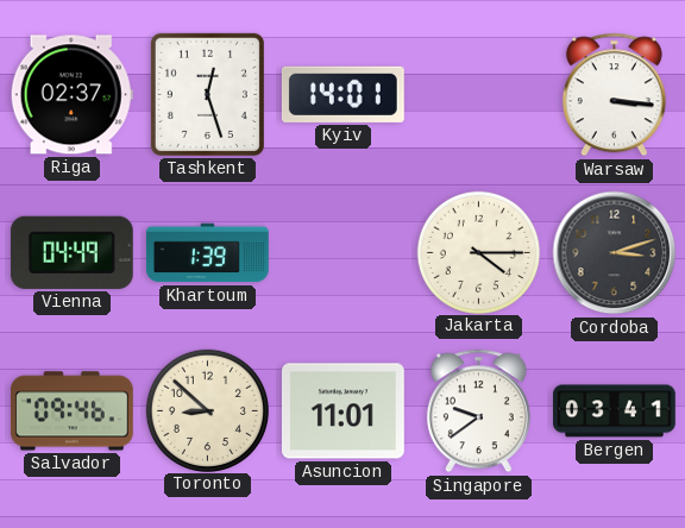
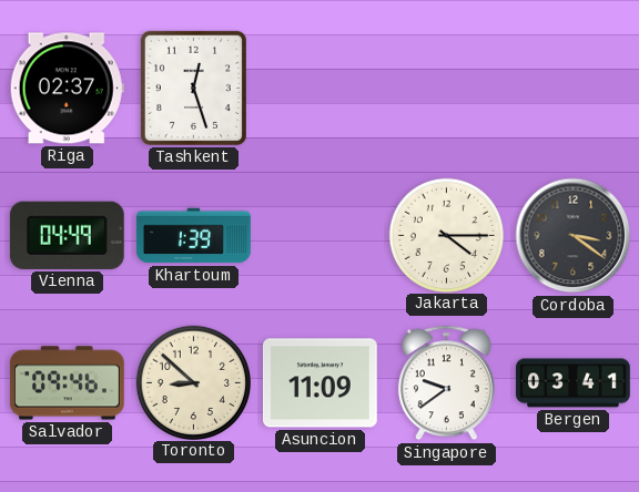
Kyiv: 14:01 -> none (342, 94)
Warsaw: 3:16 -> none (614, 95)
Cordoba: 3:12 -> 3:21 (574, 236)
Asuncion: 11:01 -> 11:09 (319, 383)
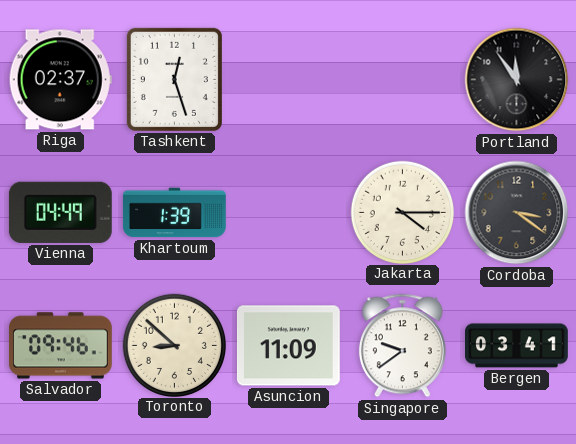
Portland: none -> 11:54 (517, 80)
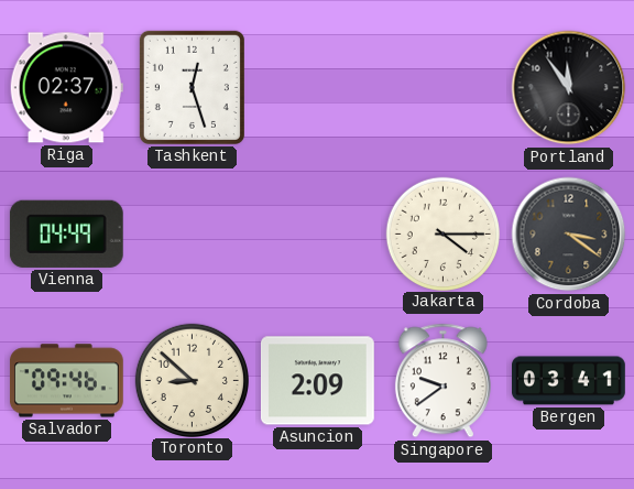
Khartoum: 1:39 -> none (174, 213)
Asuncion: 11:09 -> 2:09 (317, 381)
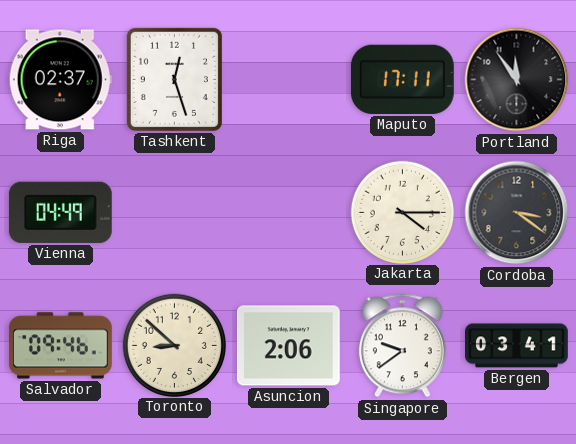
Maputo: none -> 17:11 (402, 79)
Asuncion: 2:09 -> 2:06 (288, 346)
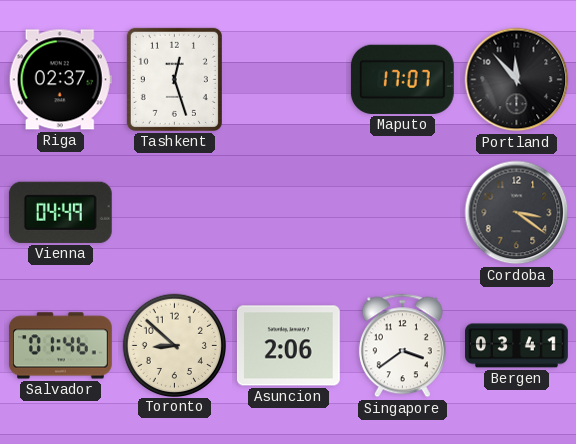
Maputo: 17:11 -> 17:07 (402, 79)
Portland: 11:54 -> 11:53 (517, 80)
Jakarta: 4:15 -> none (402, 212)
Salvador: 09:46 -> 01:46 (60, 346)
Singapore: 9:39 -> 3:39 (402, 346)
